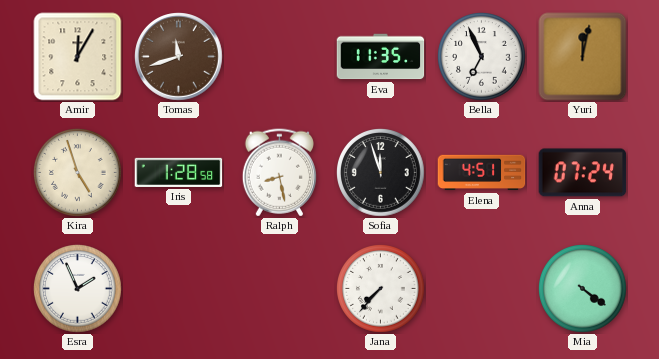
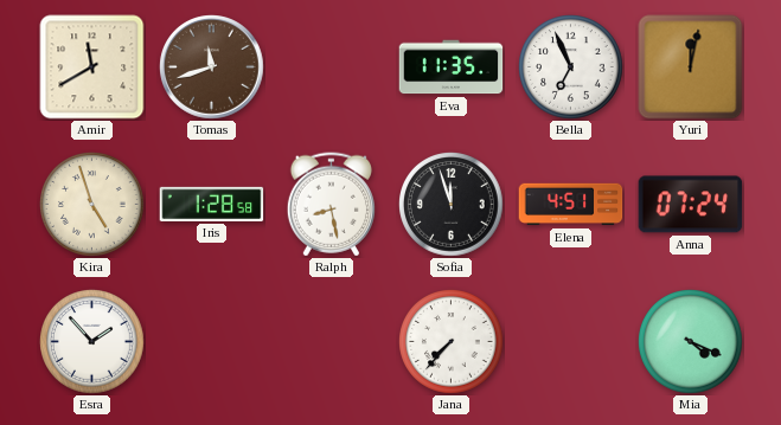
Amir: 12:05 -> 11:40 (92, 67)
Esra: 1:56 -> 1:53 (92, 342)
Mia: 4:21 -> 4:19 (691, 342)
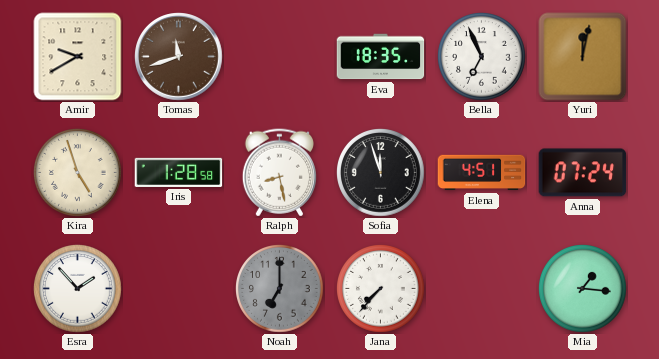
Amir: 11:40 -> 9:40 (78, 57)
Eva: 11:35 -> 18:35 (381, 57)
Noah: none -> 7:00 (280, 289)
Mia: 4:19 -> 1:16 (583, 289)
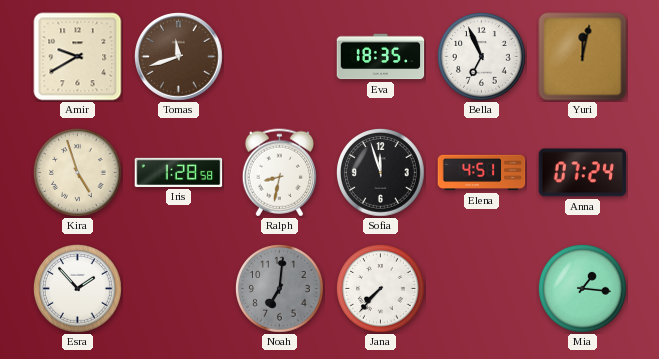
Ralph: 8:28 -> 8:32 (279, 173)
Noah: 7:00 -> 7:01 (280, 289)
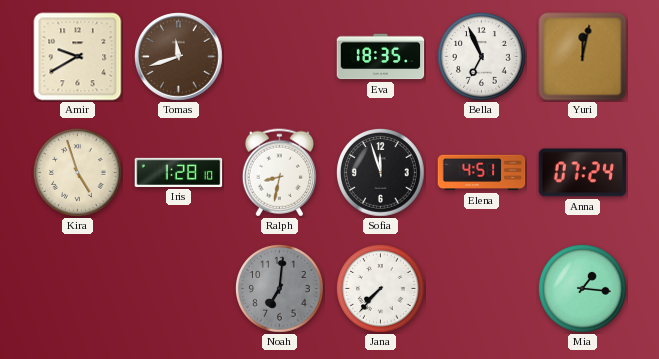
Iris: 1:28:58 -> 1:28:10 (179, 172)
Esra: 1:53 -> none (78, 289)
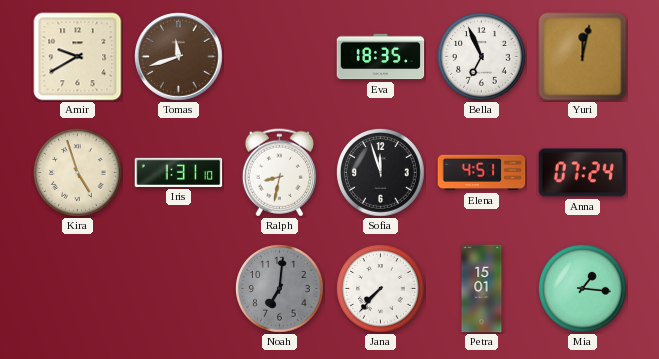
Iris: 1:28 -> 1:31 (179, 172)
Petra: none -> 15:01 (482, 289)
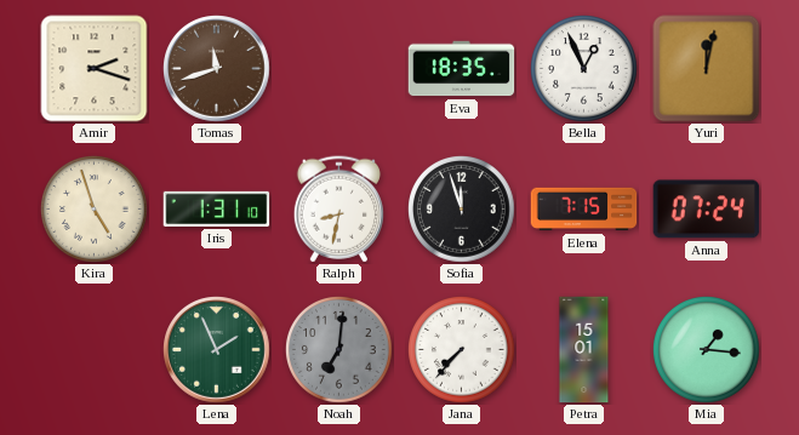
Amir: 9:40 -> 2:18 (95, 69)
Bella: 6:56 -> 12:56 (584, 69)
Elena: 4:51 -> 7:15 (584, 210)
Lena: none -> 1:56 (217, 350)
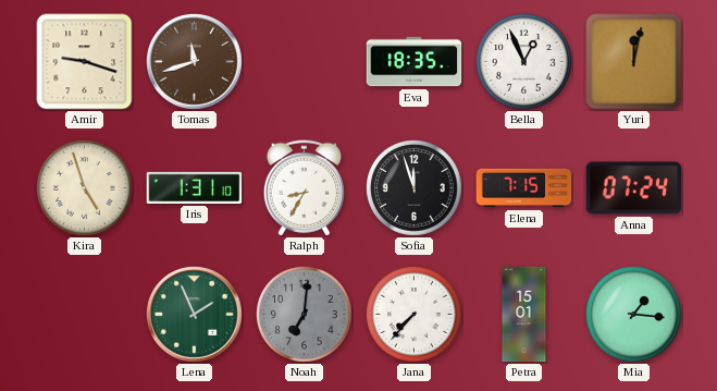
Amir: 2:18 -> 9:18 (85, 62)
Ralph: 8:32 -> 8:35 (304, 188)
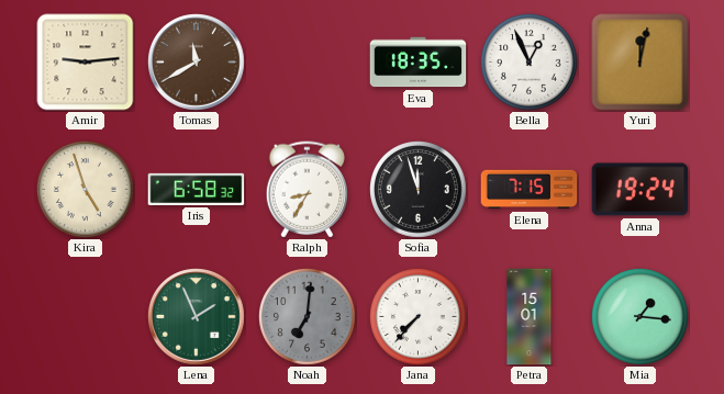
Amir: 9:18 -> 9:14 (86, 63)
Tomas: 11:42 -> 11:40 (197, 63)
Iris: 1:31 -> 6:58 (197, 189)
Anna: 07:24 -> 19:24 (641, 190)
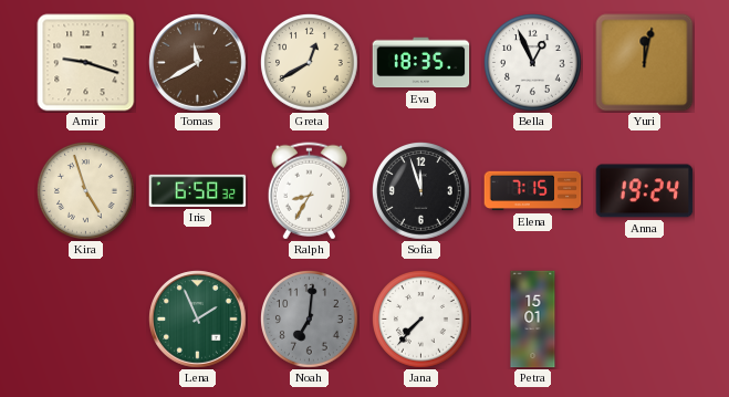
Amir: 9:14 -> 9:18 (86, 63)
Greta: none -> 12:40 (310, 63)
Mia: 1:16 -> none (641, 317)
